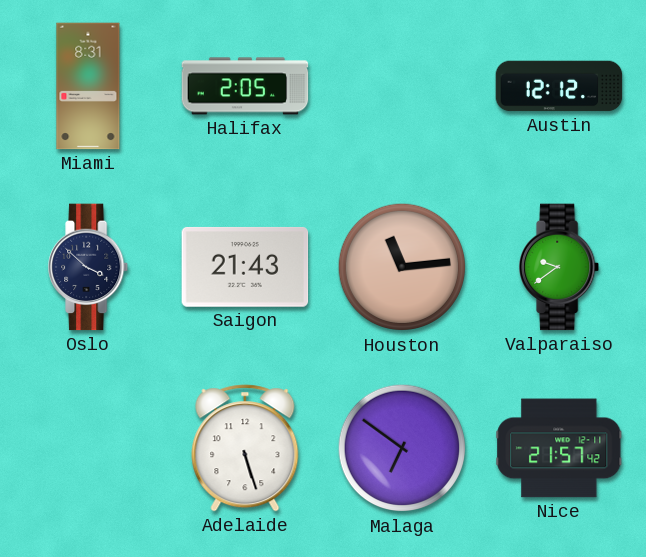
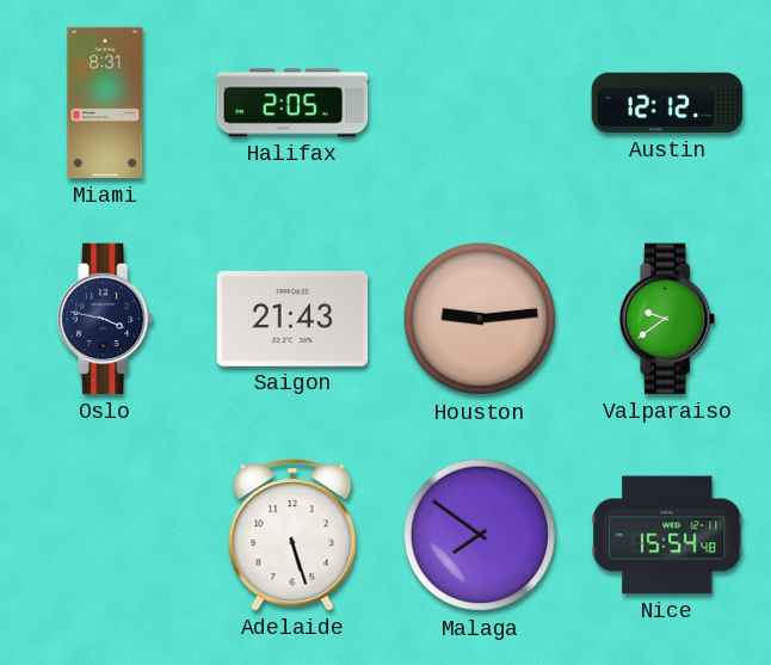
Oslo: 3:52 -> 3:47 (106, 319)
Houston: 11:14 -> 9:14 (480, 319)
Malaga: 6:51 -> 7:51 (480, 535)
Nice: 21:57 -> 15:54 (667, 535)
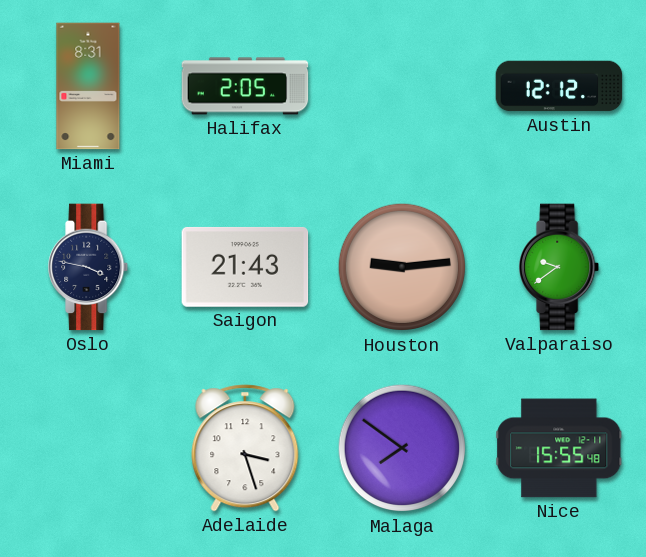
Adelaide: 5:27 -> 3:27 (245, 448)
Nice: 15:54 -> 15:55 (559, 448)
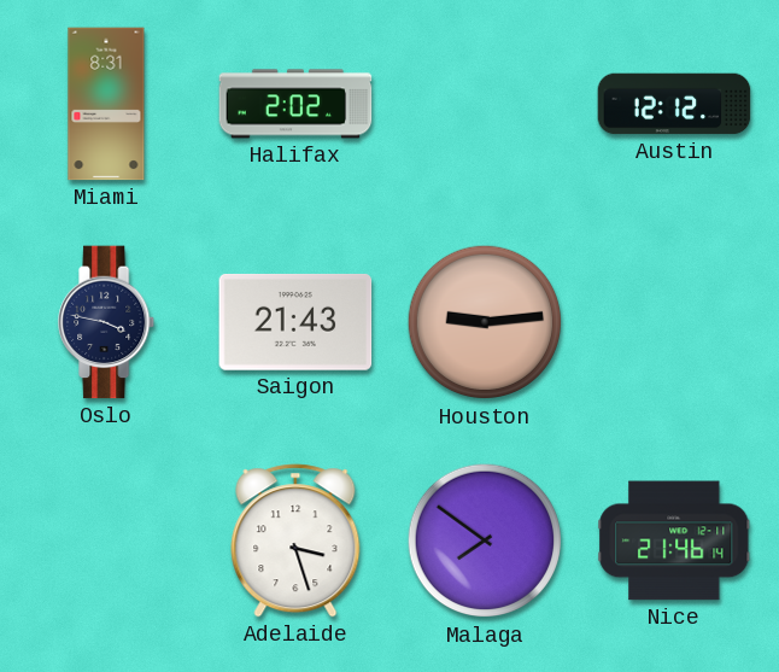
Halifax: 2:05 -> 2:02 (295, 104)
Valparaiso: 9:39 -> none (560, 267)
Nice: 15:55 -> 21:46 (674, 540)
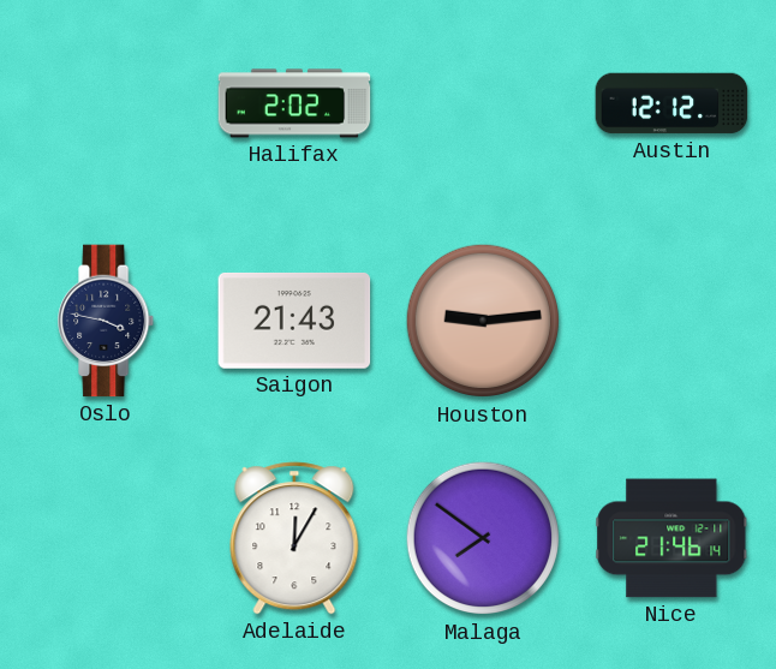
Miami: 8:31 -> none (106, 104)
Adelaide: 3:27 -> 12:05 (294, 538)
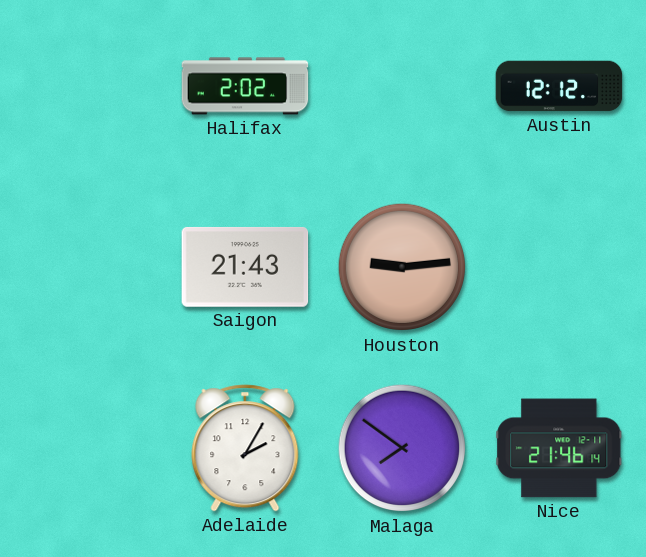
Oslo: 3:47 -> none (107, 321)
Adelaide: 12:05 -> 2:05 (245, 448)
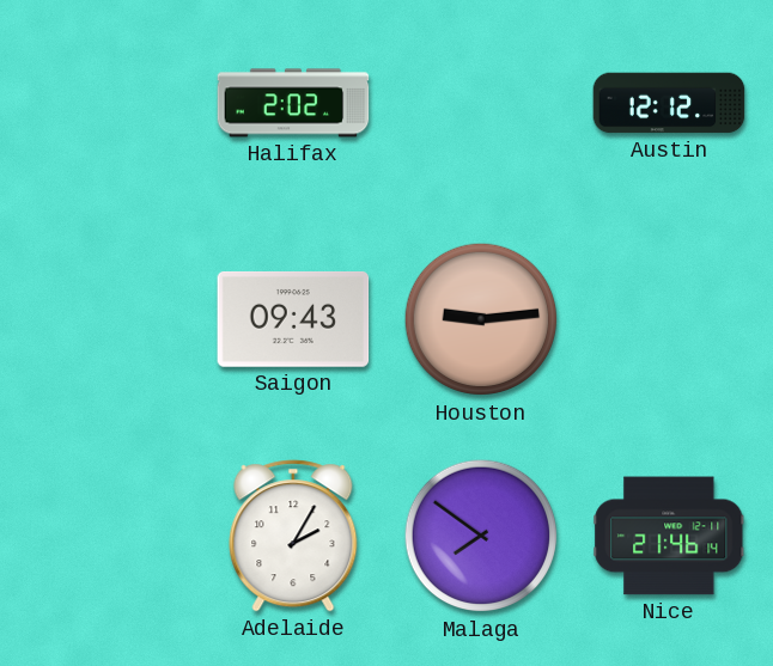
Saigon: 21:43 -> 09:43 (293, 319)
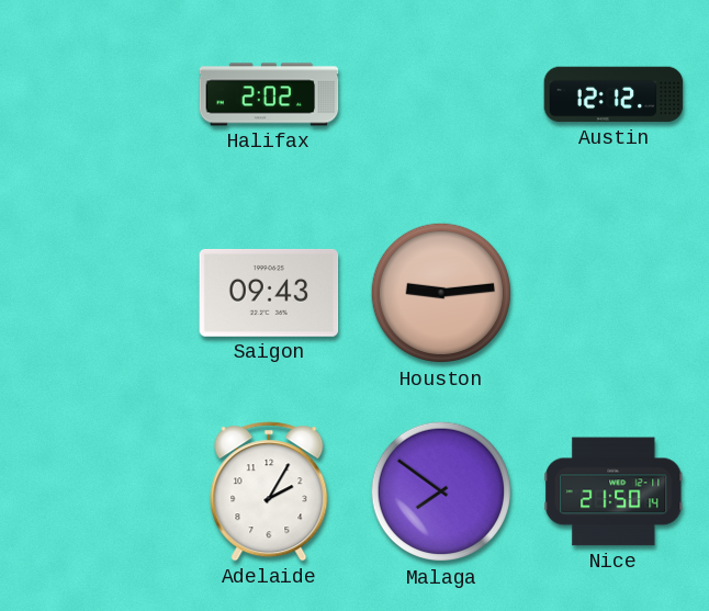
Nice: 21:46 -> 21:50 (614, 491)
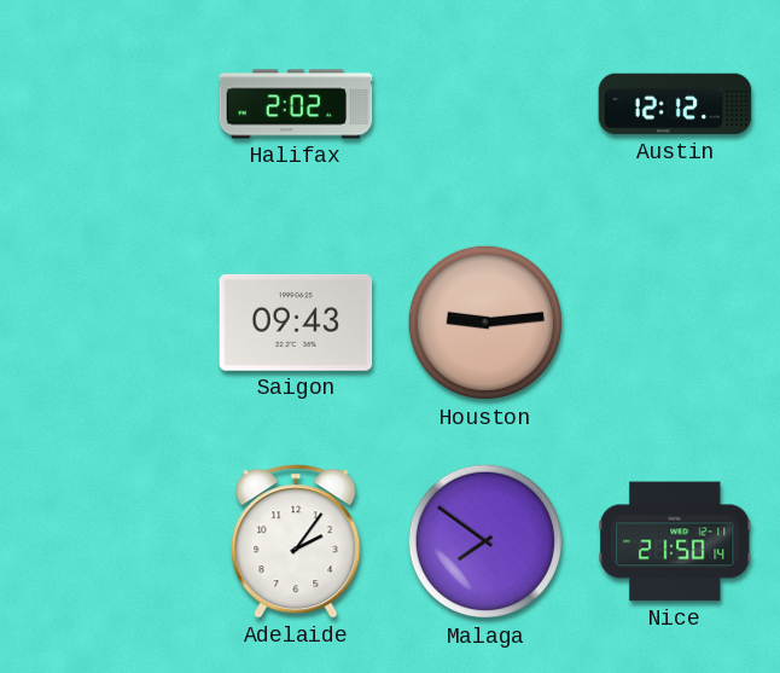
Adelaide: 2:05 -> 2:06 (296, 541)
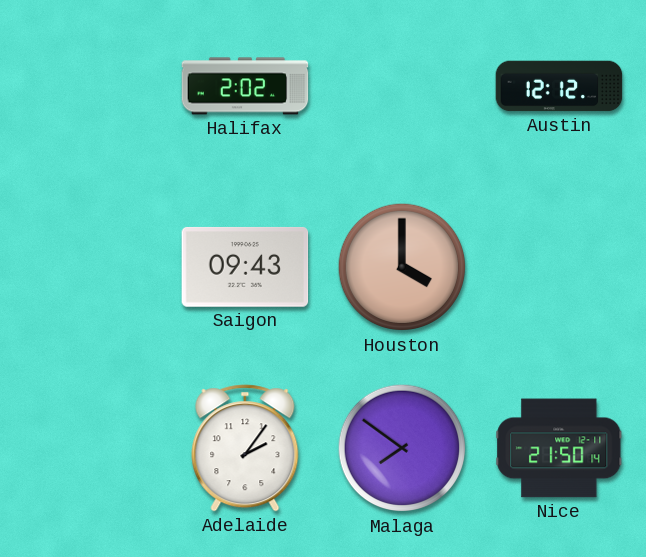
Houston: 9:14 -> 4:00 (402, 267)
